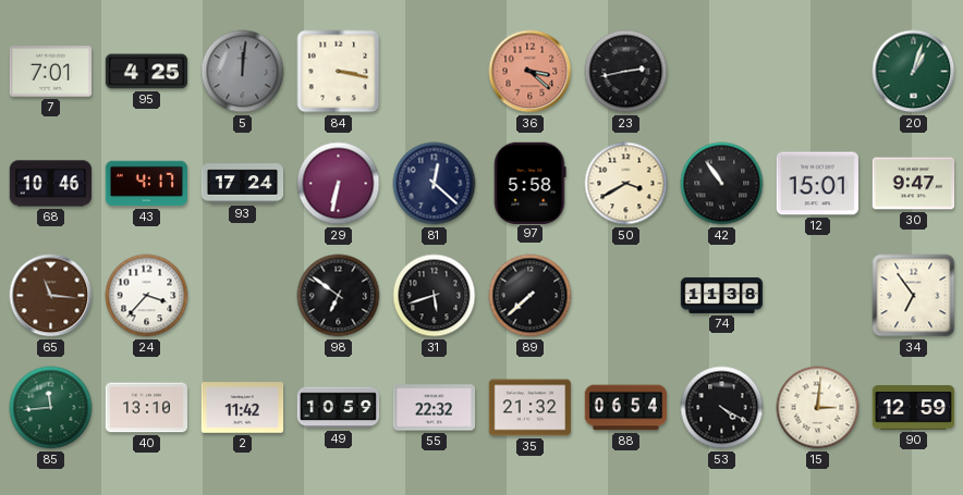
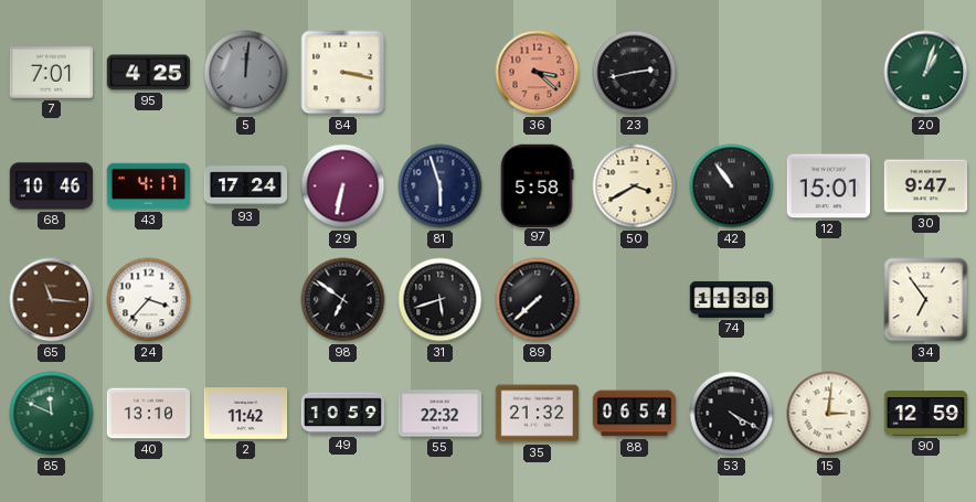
81: 12:22 -> 5:57 (441, 186)
85: 11:44 -> 11:49 (52, 414)
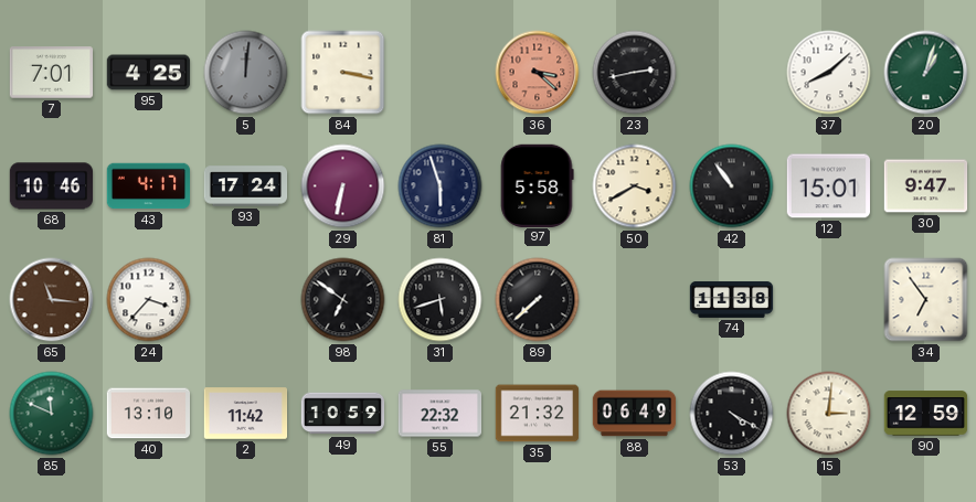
37: none -> 8:08 (829, 73)
88: 06:54 -> 06:49 (635, 414)
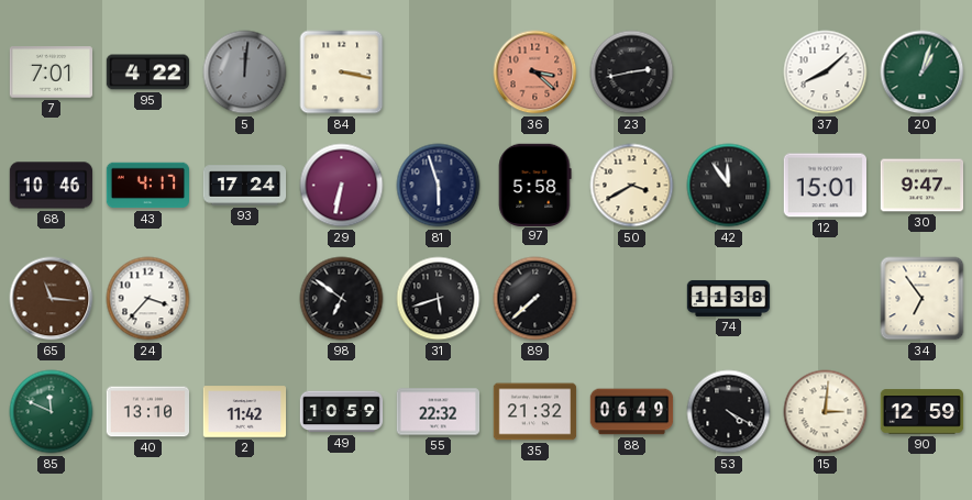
95: 4:25 -> 4:22 (148, 73)
42: 10:54 -> 11:54 (729, 186)
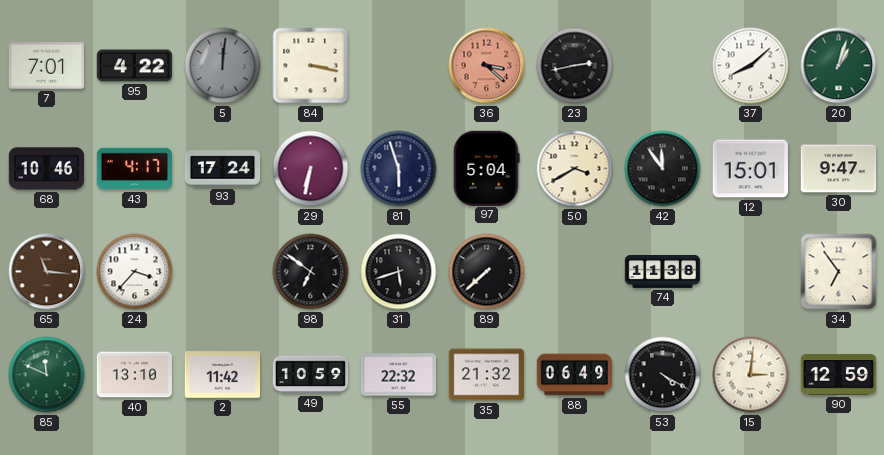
97: 5:58 -> 5:04 (487, 168)
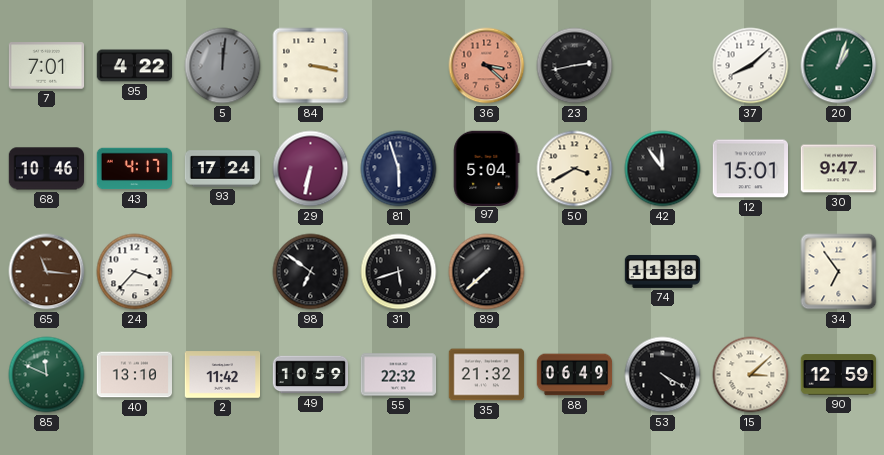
15: 3:01 -> 3:08 (751, 375)
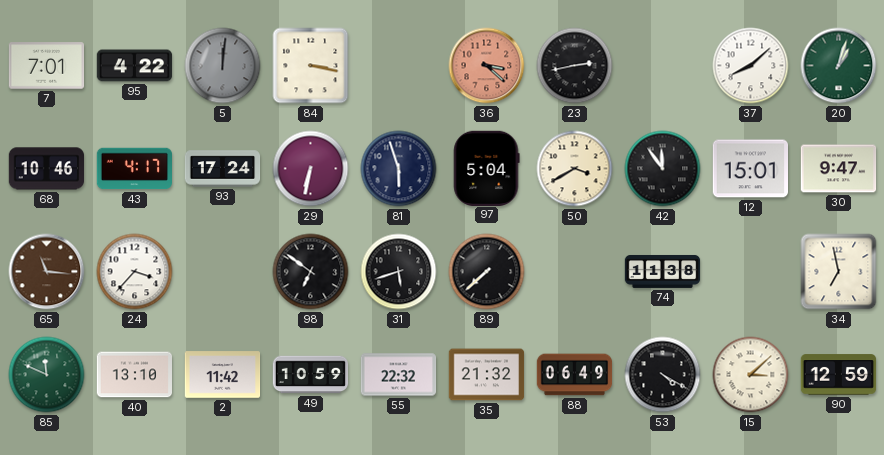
34: 6:54 -> 6:58 (839, 272)
